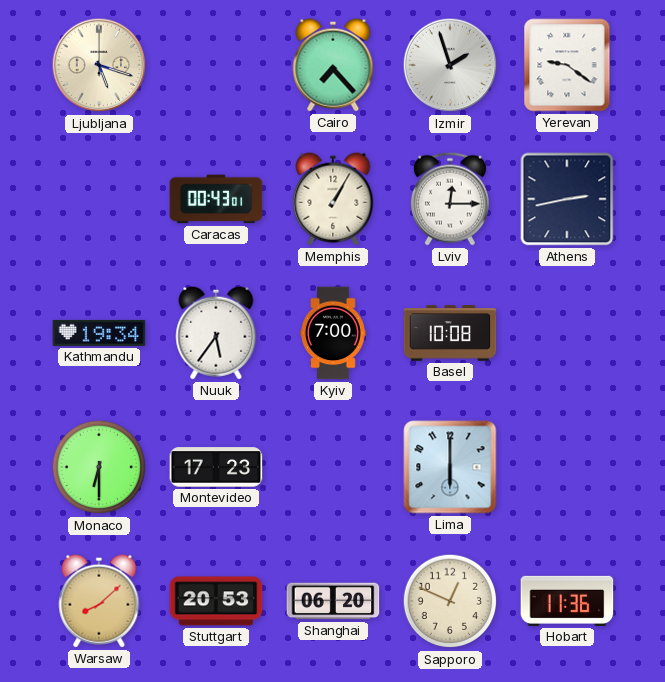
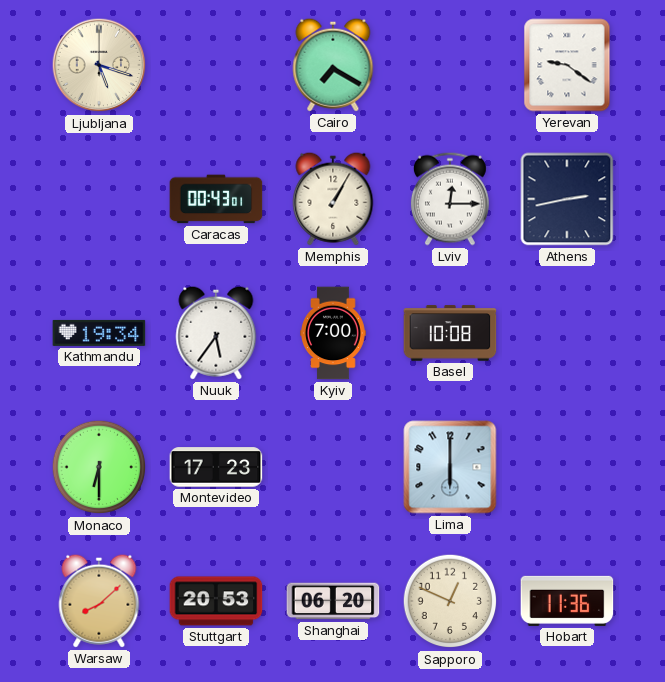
Cairo: 7:23 -> 7:20 (333, 65)
Izmir: 1:57 -> none (450, 65)
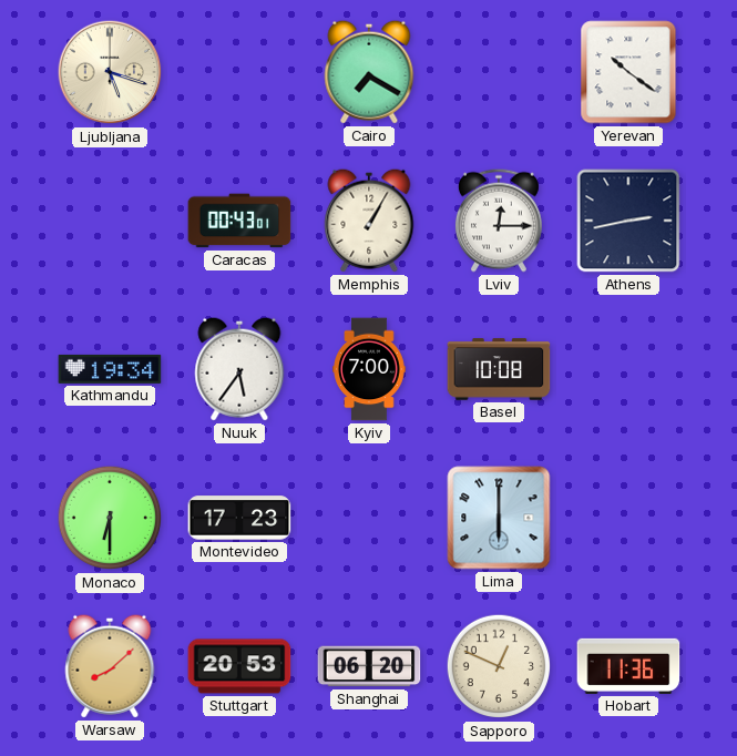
Yerevan: 9:21 -> 10:21 (628, 72)
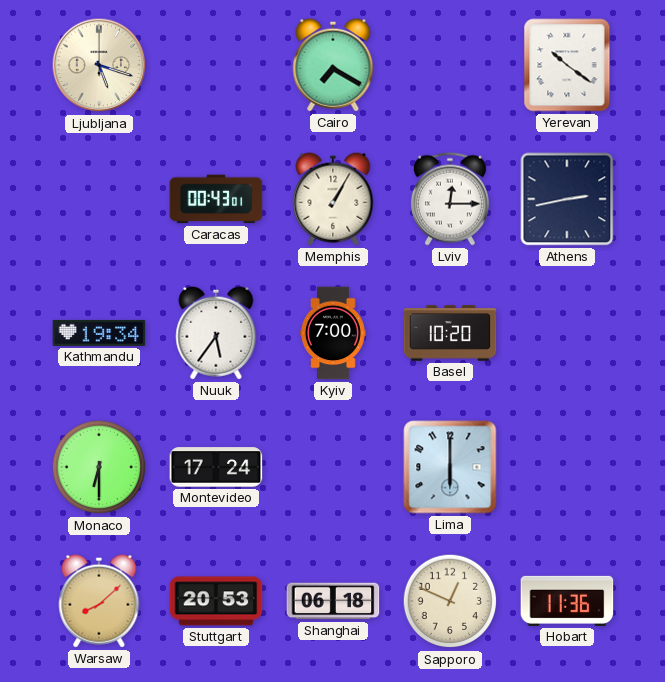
Basel: 10:08 -> 10:20 (450, 333)
Montevideo: 17:23 -> 17:24 (216, 467)
Shanghai: 06:20 -> 06:18 (333, 601)
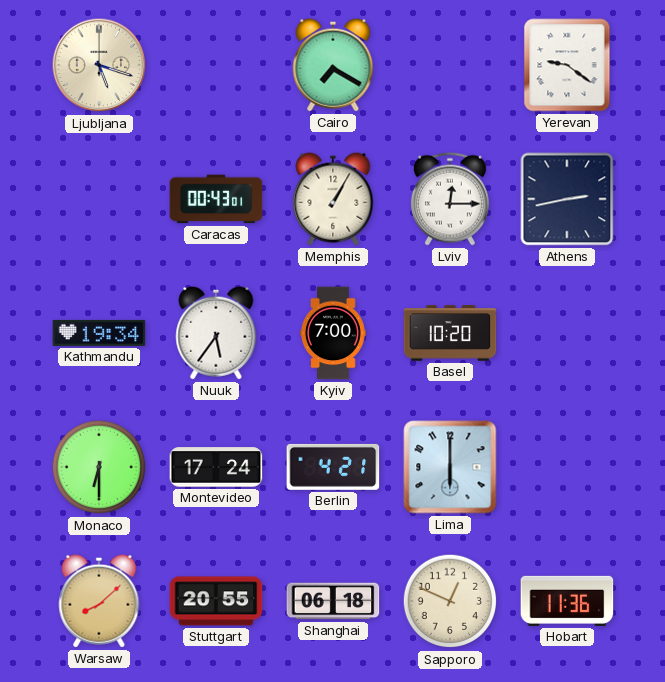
Yerevan: 10:21 -> 9:21 (567, 65)
Berlin: none -> 4:21 (333, 467)
Stuttgart: 20:53 -> 20:55 (216, 601)
